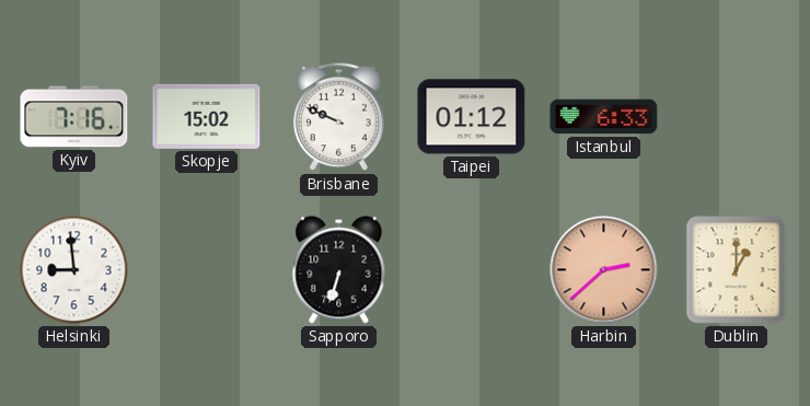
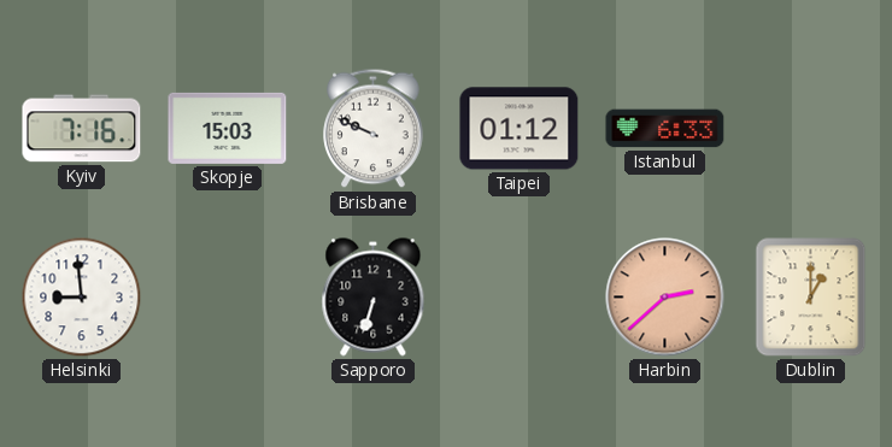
Skopje: 15:02 -> 15:03 (228, 128)
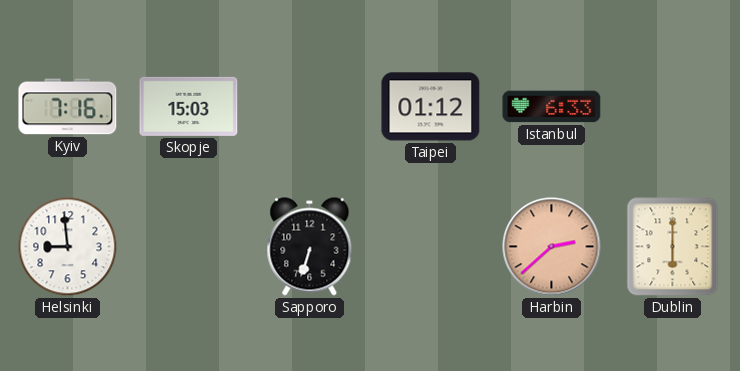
Brisbane: 9:49 -> none (374, 129)
Dublin: 1:00 -> 6:00 (673, 247)
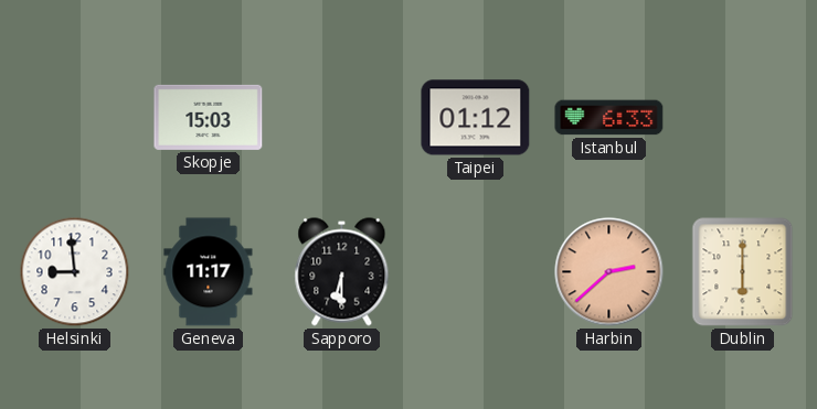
Kyiv: 7:16 -> none (68, 107)
Geneva: none -> 11:17 (209, 272)
Sapporo: 6:33 -> 6:30 (342, 272)
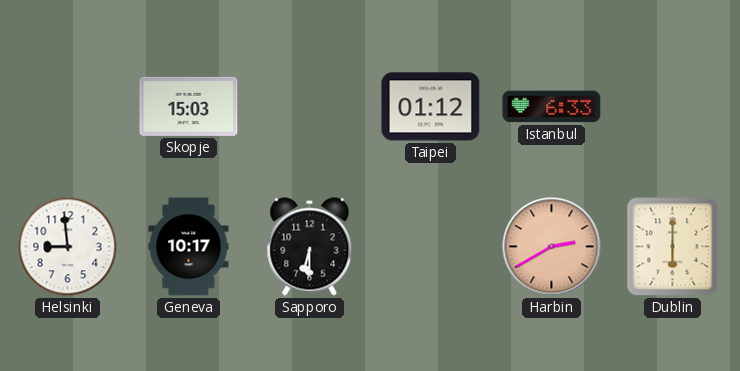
Geneva: 11:17 -> 10:17 (189, 247)
Harbin: 2:38 -> 2:40 (552, 247)
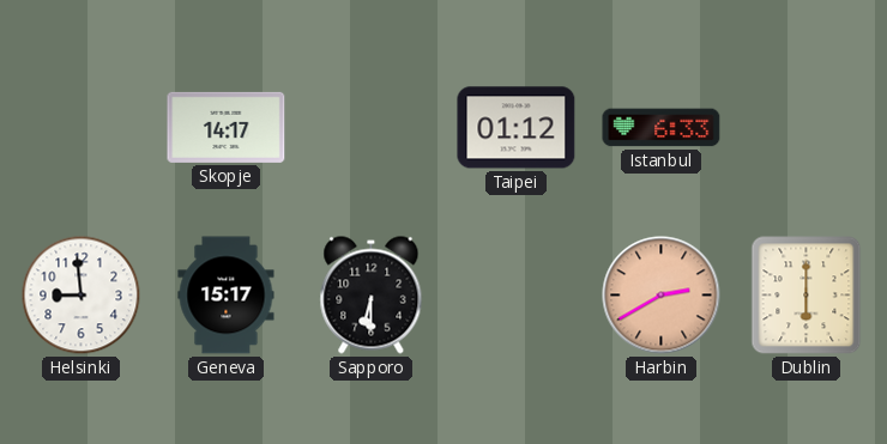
Skopje: 15:03 -> 14:17 (227, 127)
Geneva: 10:17 -> 15:17 (227, 296)
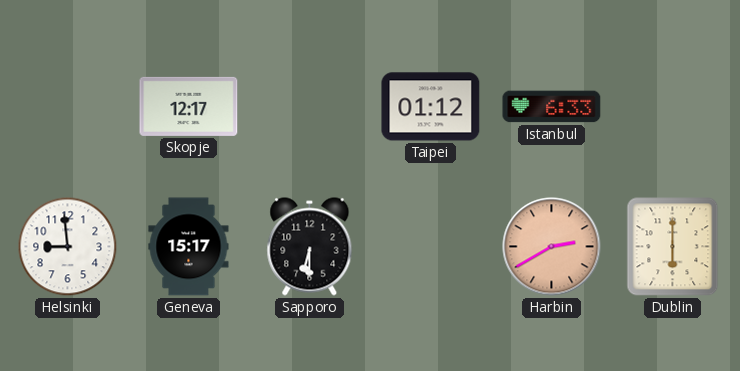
Skopje: 14:17 -> 12:17 (189, 106)
